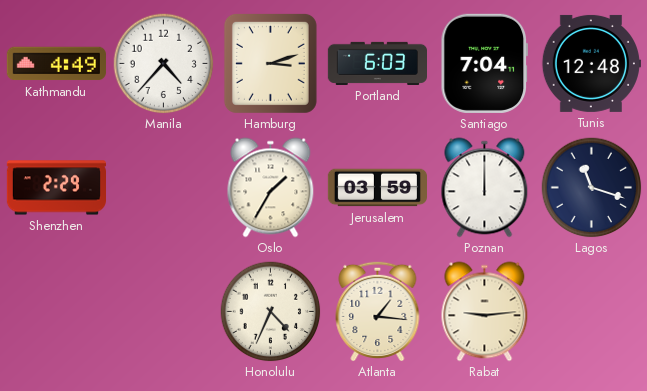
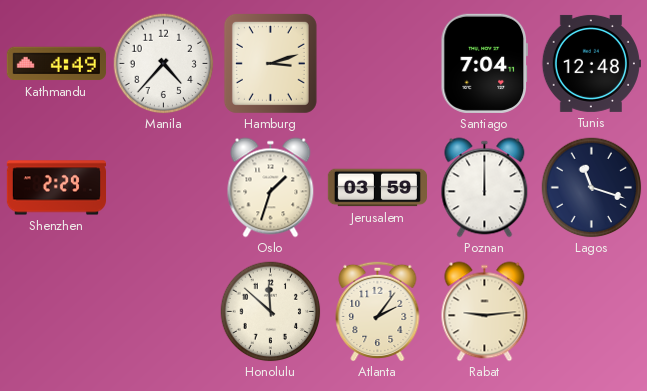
Portland: 6:03 -> none (377, 63)
Oslo: 1:35 -> 1:33 (271, 188)
Honolulu: 4:34 -> 11:52 (271, 312)
Atlanta: 1:16 -> 2:06 (378, 311)
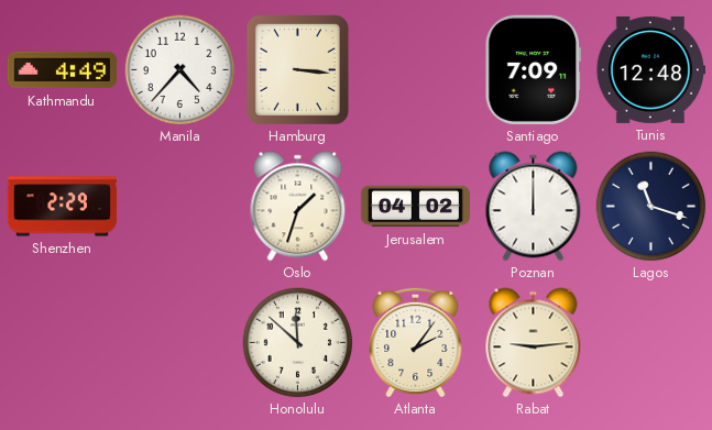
Hamburg: 3:12 -> 3:16 (297, 69)
Santiago: 7:04 -> 7:09 (533, 69)
Jerusalem: 03:59 -> 04:02 (415, 207)
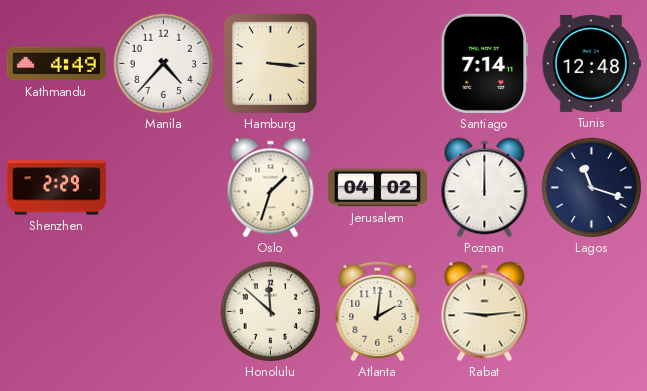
Santiago: 7:09 -> 7:14 (484, 63)
Atlanta: 2:06 -> 2:01 (378, 311)
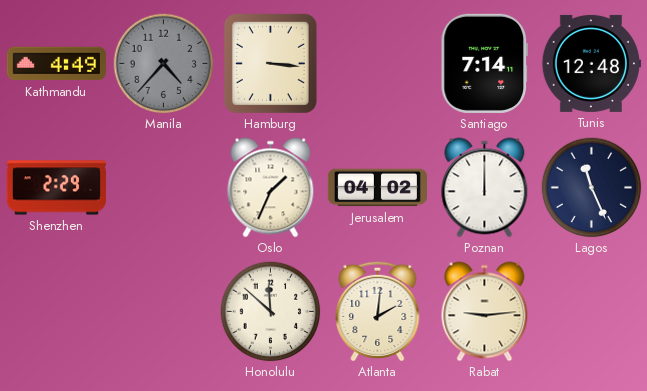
Manila dial: white -> grey (164, 64)
Oslo: 1:33 -> 1:34 (271, 188)
Lagos: 11:18 -> 11:26 (592, 188)
